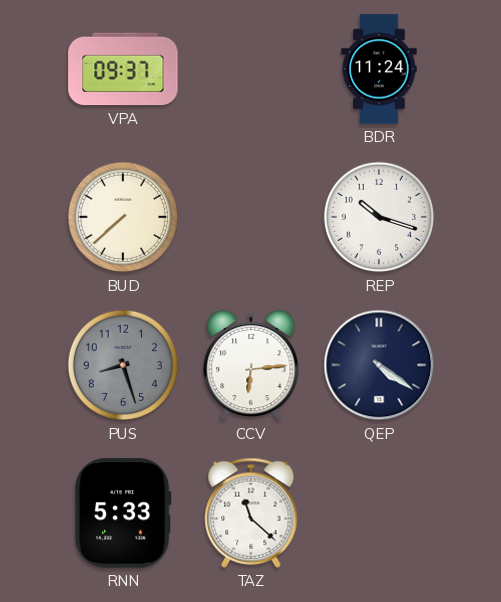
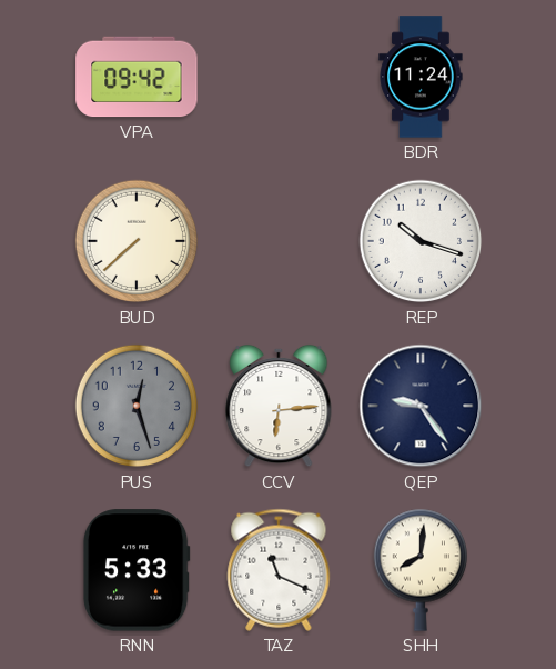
VPA: 09:37 -> 09:42 (137, 77)
PUS: 8:27 -> 12:27 (137, 406)
QEP: 4:21 -> 9:24 (421, 406)
TAZ: 11:22 -> 11:19 (279, 570)
SHH: none -> 8:01 (419, 570)
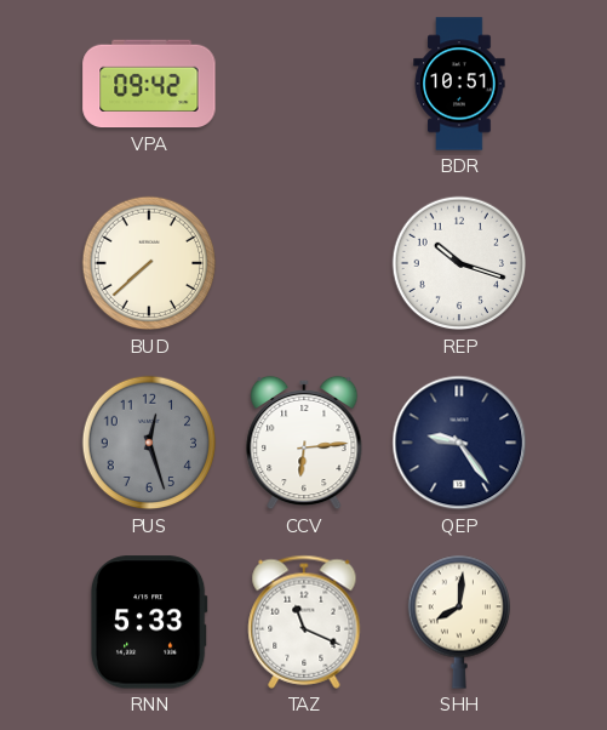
BDR: 11:24 -> 10:51 (459, 84)
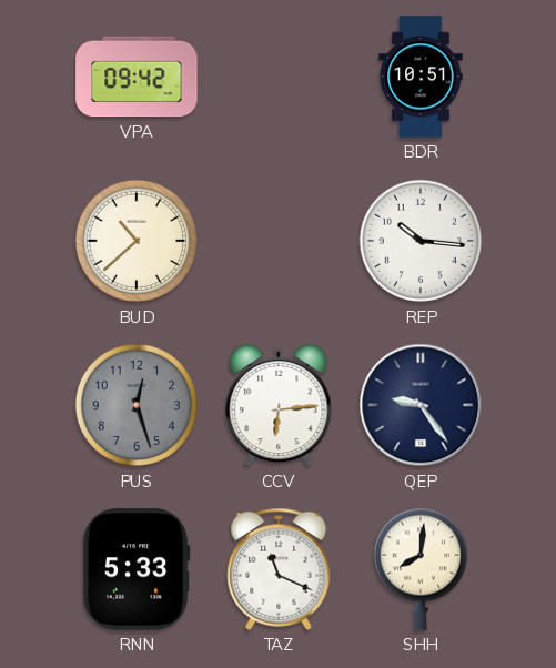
BUD: 7:38 -> 10:38 (137, 241)
REP: 10:18 -> 10:16 (421, 241)
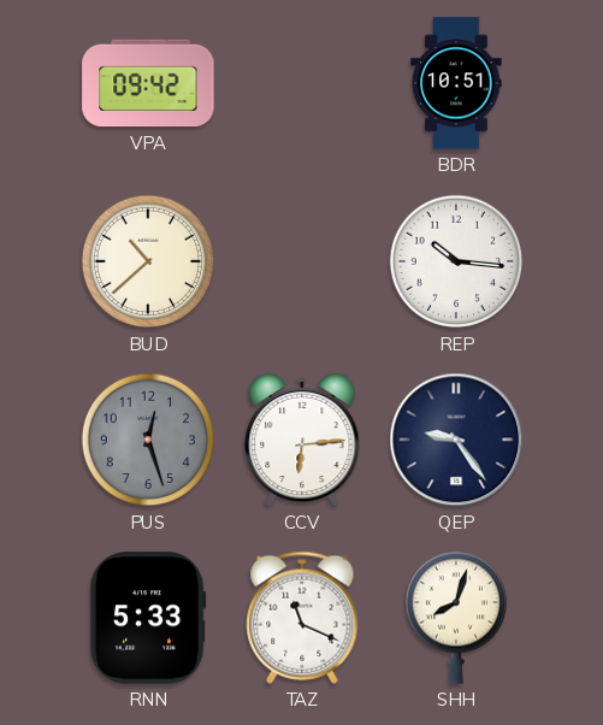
SHH: 8:01 -> 8:03 (455, 618)
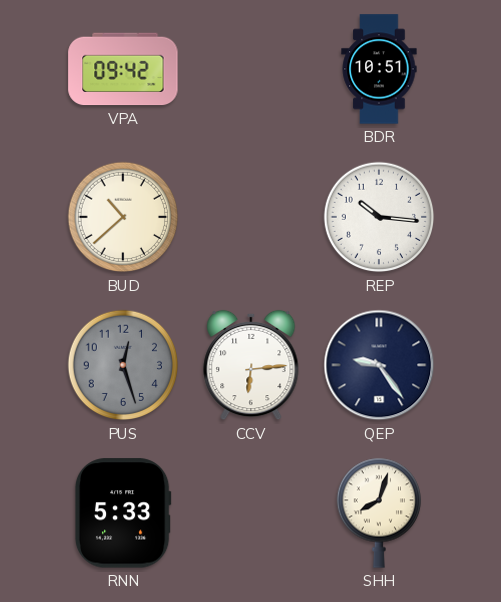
TAZ: 11:19 -> none (302, 618)
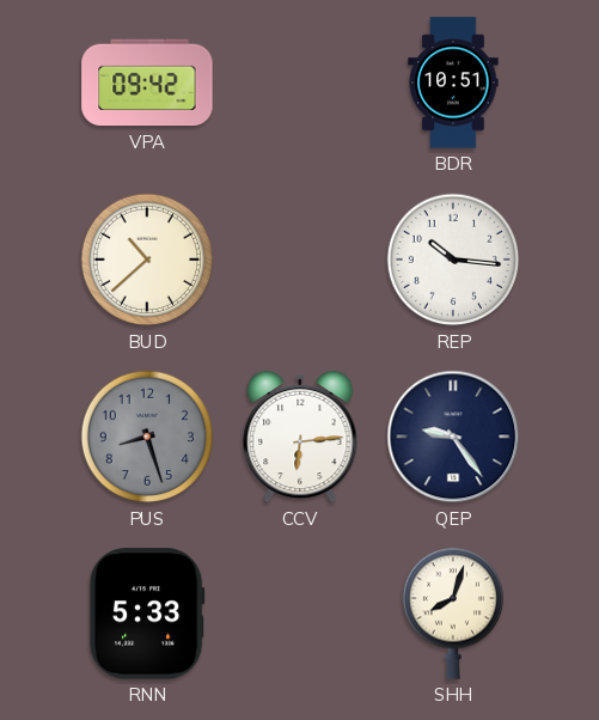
PUS: 12:27 -> 8:27 (147, 437)
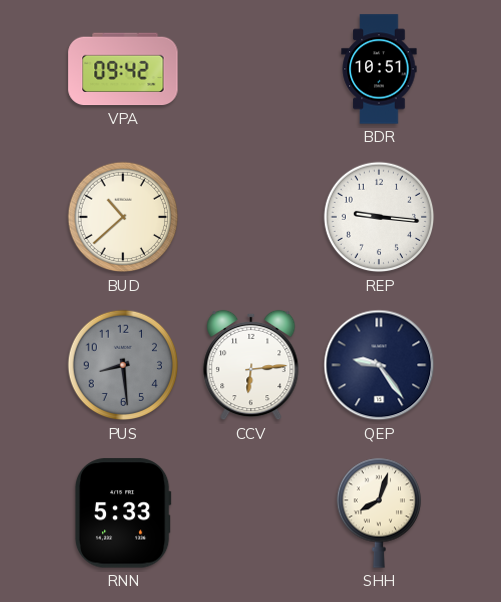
REP: 10:16 -> 9:16 (379, 217)
PUS: 8:27 -> 8:29 (123, 365)
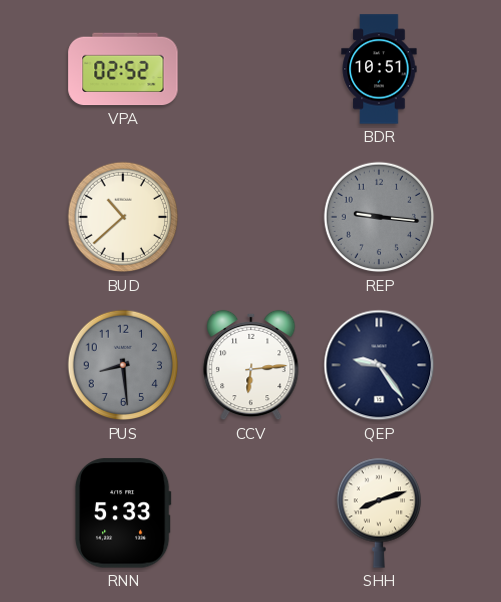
VPA: 09:42 -> 02:52 (123, 69)
REP dial: white -> grey (379, 217)
SHH: 8:03 -> 8:12 (378, 513)
